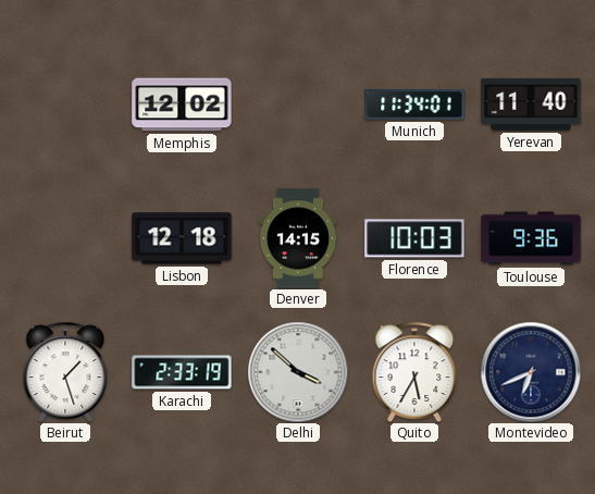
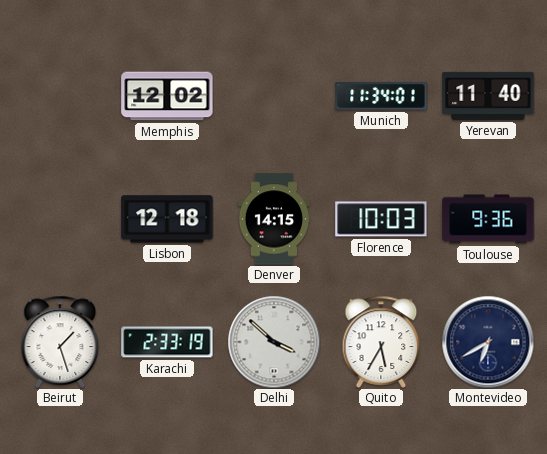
Montevideo: 6:41 -> 6:40 (488, 342)
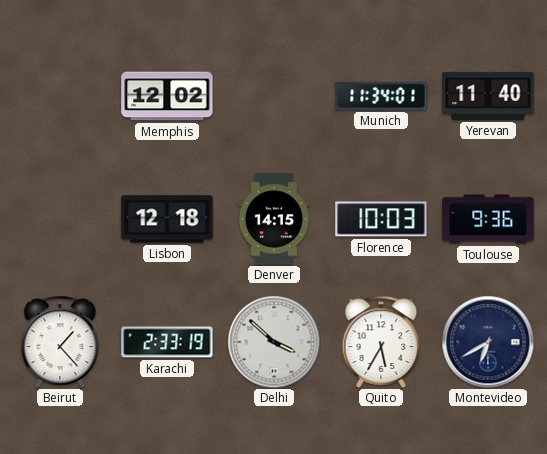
Beirut: 1:27 -> 1:23 (60, 342)
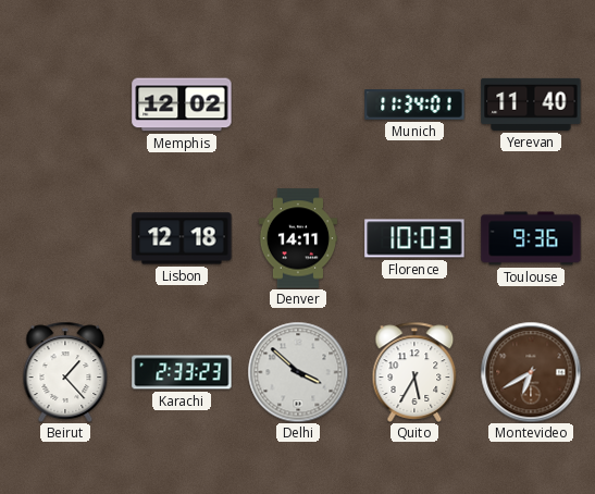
Denver: 14:15 -> 14:11 (298, 238)
Karachi: 2:33:19 -> 2:33:23 (182, 372)
Montevideo dial: navy -> brown (531, 372)
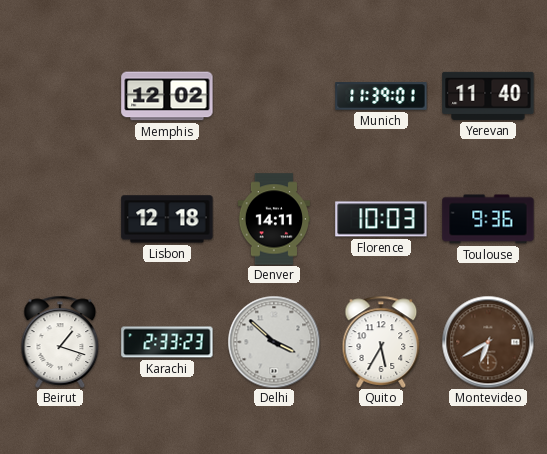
Munich: 11:34 -> 11:39 (381, 96)
Beirut: 1:23 -> 1:18 (60, 342)
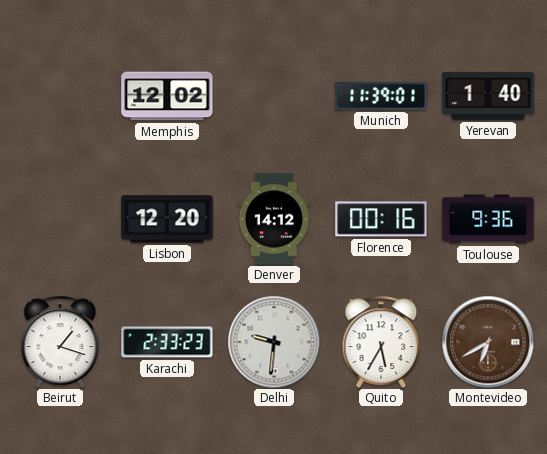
Yerevan: 11:40 -> 1:40 (488, 96)
Lisbon: 12:18 -> 12:20 (167, 219)
Denver: 14:11 -> 14:12 (274, 219)
Florence: 10:03 -> 00:16 (381, 219)
Delhi: 3:52 -> 9:31 (274, 342)
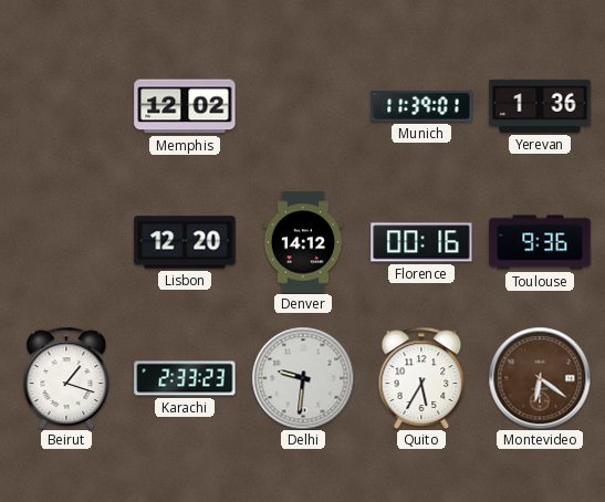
Yerevan: 1:40 -> 1:36 (540, 106)
Montevideo: 6:40 -> 6:21 (540, 378)
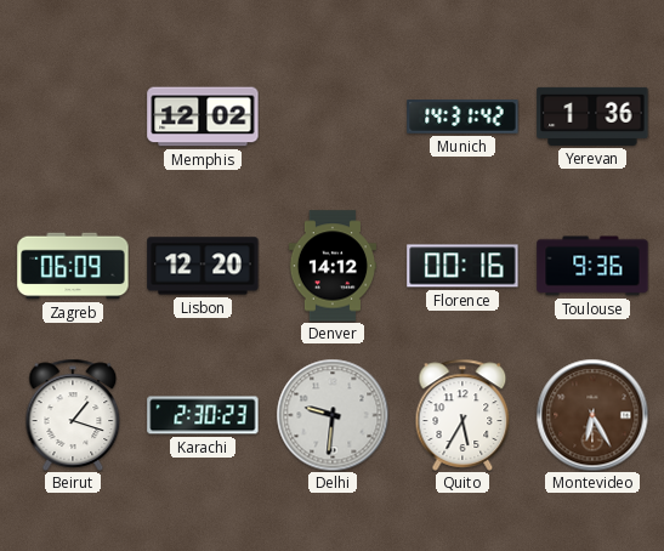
Munich: 11:39 -> 14:31 (462, 117)
Zagreb: none -> 06:09 (73, 266)
Karachi: 2:33 -> 2:30 (203, 415)
Montevideo: 6:21 -> 6:25 (592, 415)
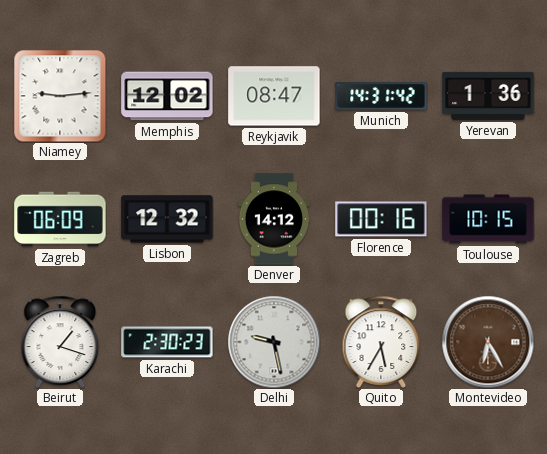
Niamey: none -> 9:14 (60, 96)
Reykjavik: none -> 08:47 (274, 96)
Lisbon: 12:20 -> 12:32 (167, 219)
Toulouse: 9:36 -> 10:15 (488, 219)
Delhi: 9:31 -> 9:28 (274, 342)
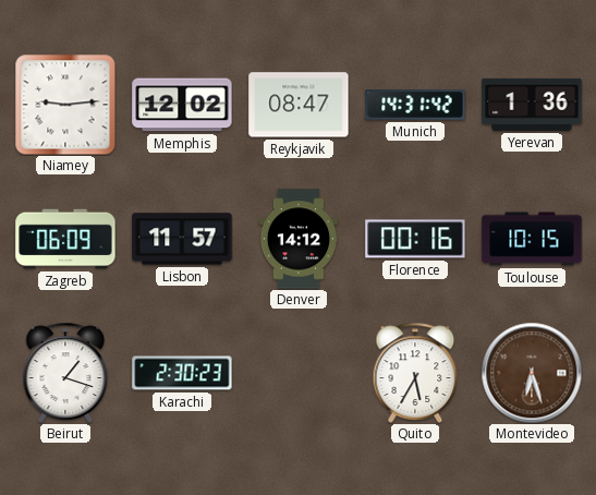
Lisbon: 12:32 -> 11:57 (182, 239)
Delhi: 9:28 -> none (274, 342)
Montevideo: 6:25 -> 6:27 (532, 373)
